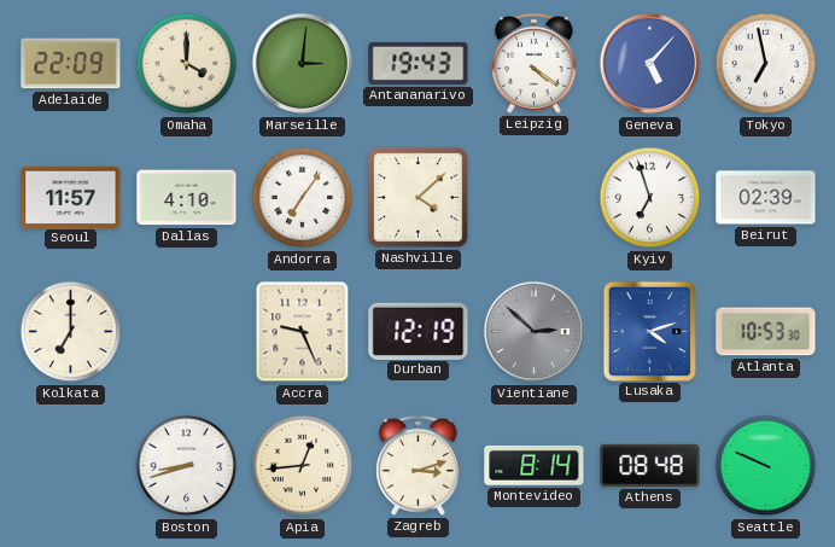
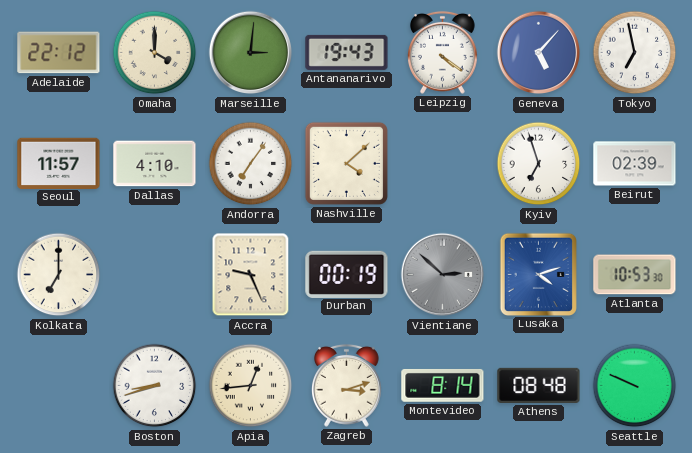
Adelaide: 22:09 -> 22:12 (59, 53)
Durban: 12:19 -> 00:19 (347, 274)
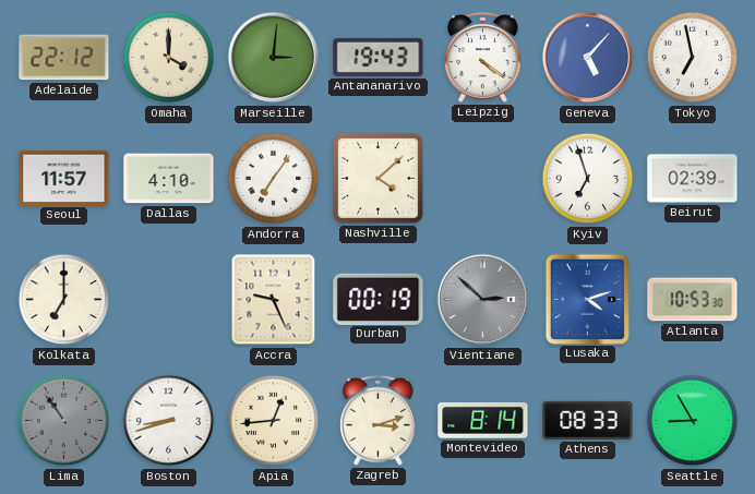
Lima: none -> 10:54 (64, 421)
Athens: 08:48 -> 08:33 (588, 420)
Seattle: 9:49 -> 8:55 (693, 421)
